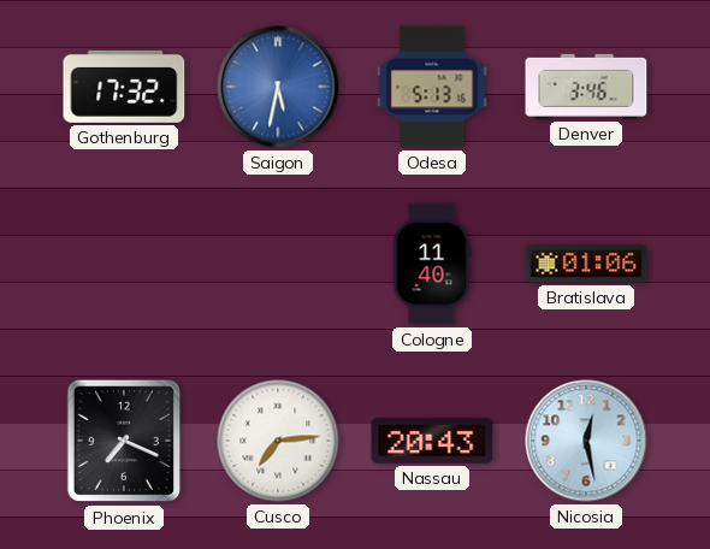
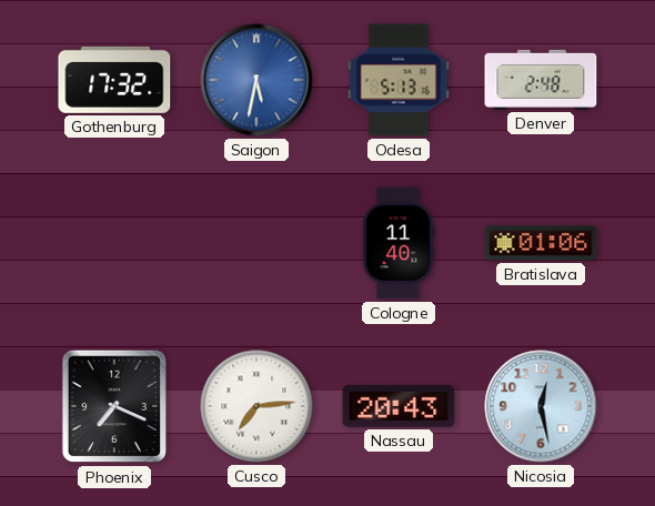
Denver: 3:46 -> 2:48 (541, 80)
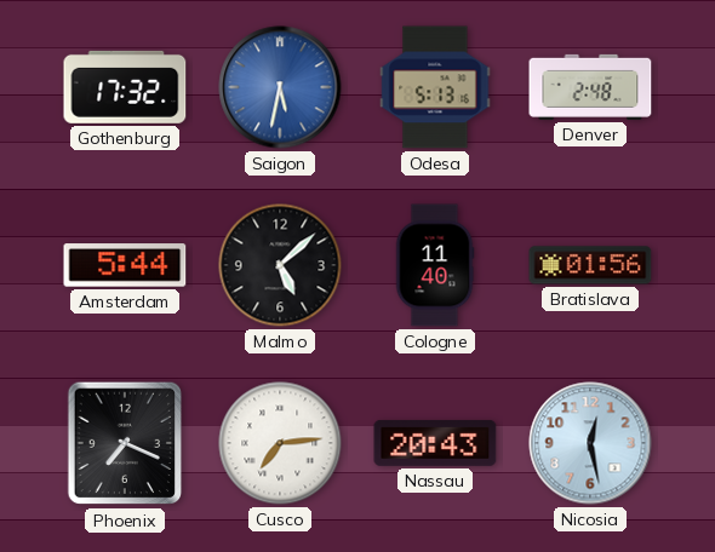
Amsterdam: none -> 5:44 (125, 265)
Malmo: none -> 5:08 (280, 265)
Bratislava: 01:06 -> 01:56 (590, 265)
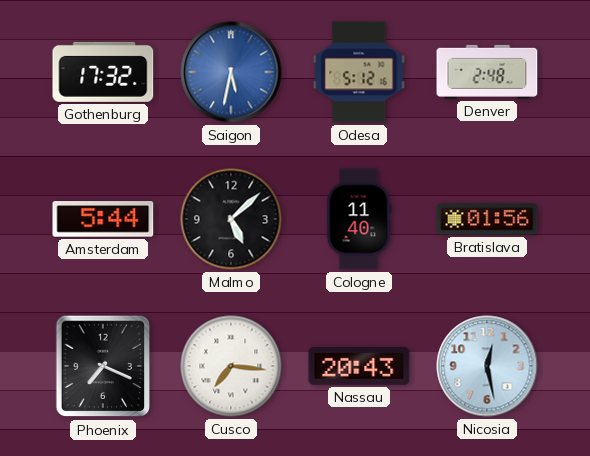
Odesa: 5:13 -> 5:12 (359, 72)
Cusco: 7:14 -> 7:16 (231, 366)
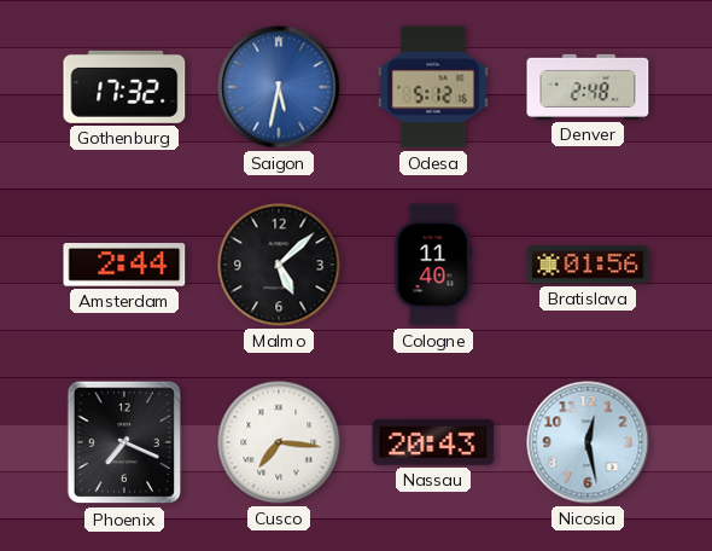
Amsterdam: 5:44 -> 2:44 (124, 265)
